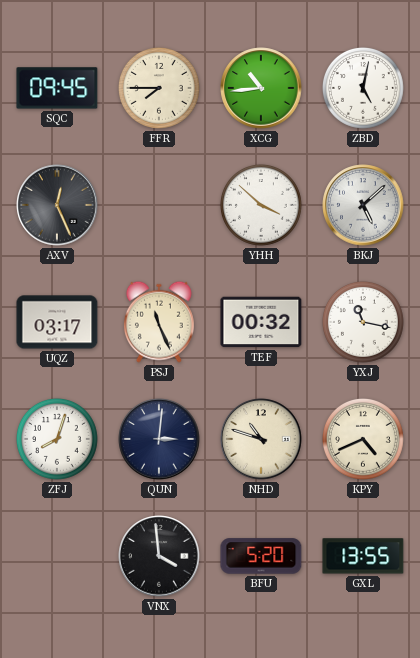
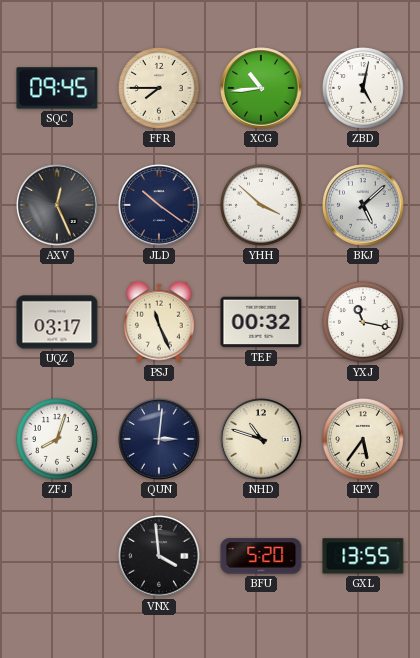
JLD: none -> 10:21 (159, 205)
KPY: 4:41 -> 5:36 (363, 439)
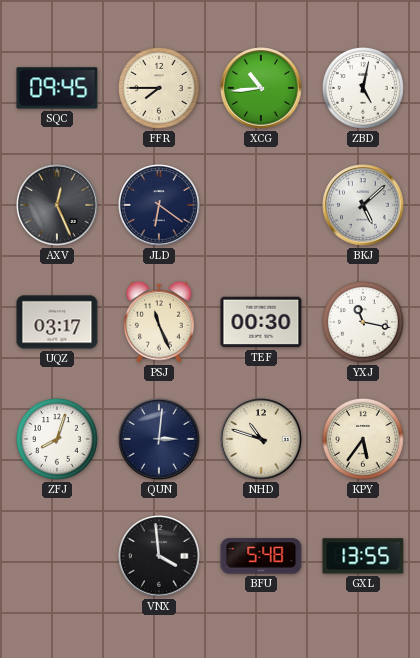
JLD: 10:21 -> 6:21 (159, 205)
YHH: 3:52 -> none (261, 205)
TEF: 00:32 -> 00:30 (261, 322)
BFU: 5:20 -> 5:48 (261, 556)
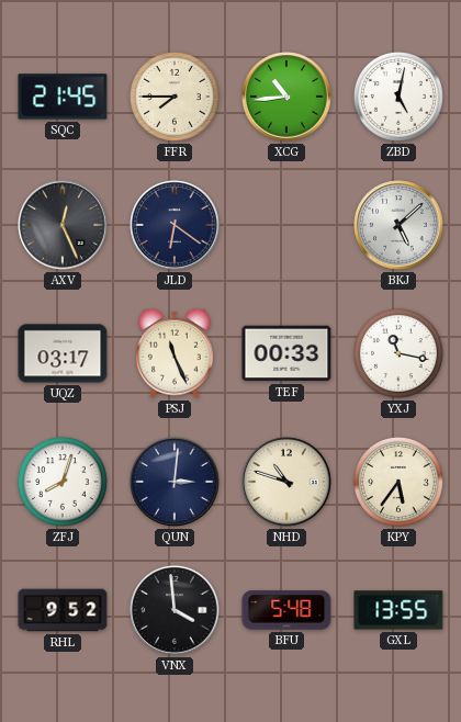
SQC: 09:45 -> 21:45 (63, 97)
TEF: 00:30 -> 00:33 (286, 353)
RHL: none -> 9:52 (63, 610)
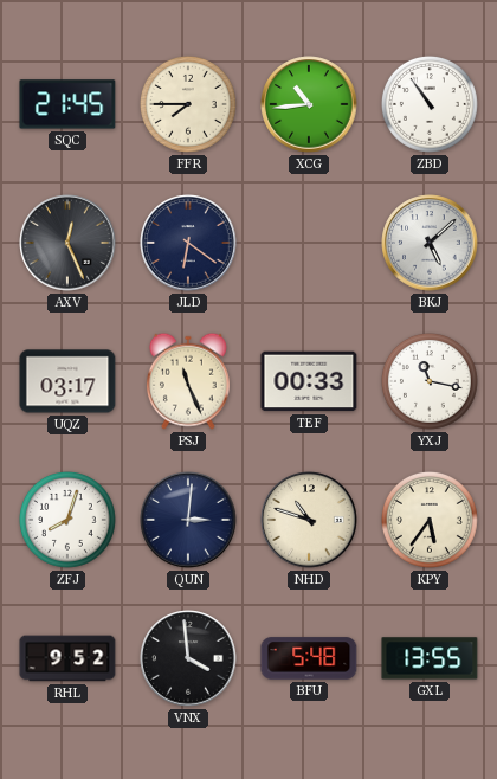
ZBD: 5:02 -> 10:54 (430, 104)
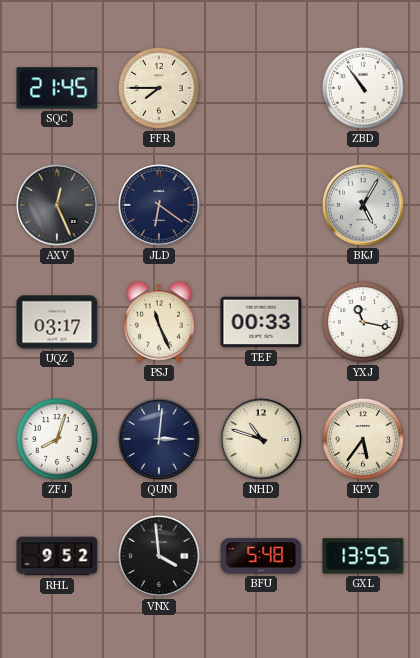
XCG: 10:44 -> none (309, 104)
BKJ: 5:08 -> 5:05 (363, 205)
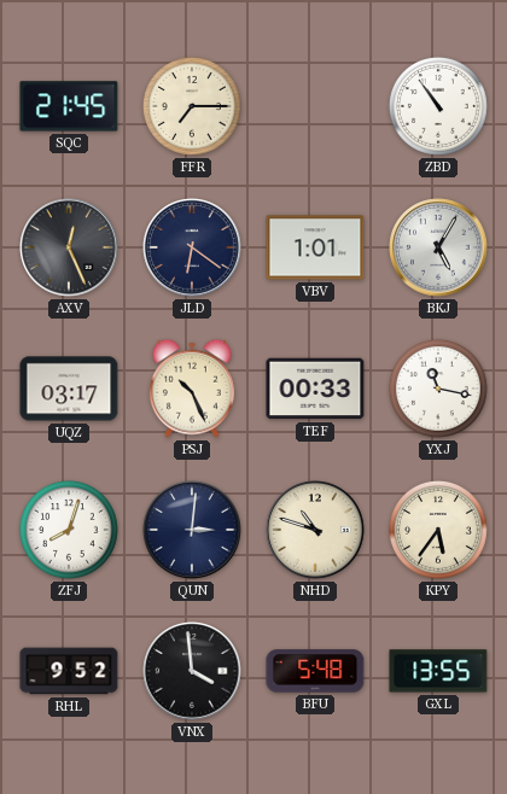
FFR: 7:45 -> 7:15 (192, 106)
VBV: none -> 1:01 (315, 247)
PSJ: 11:26 -> 10:26 (192, 389)
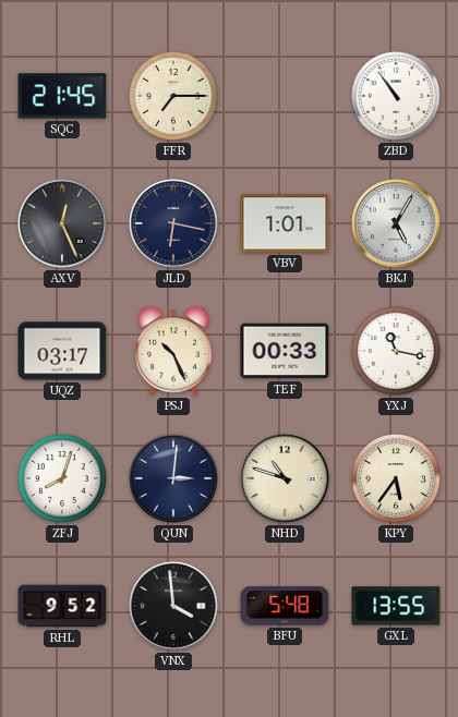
JLD: 6:21 -> 6:17 (173, 223)
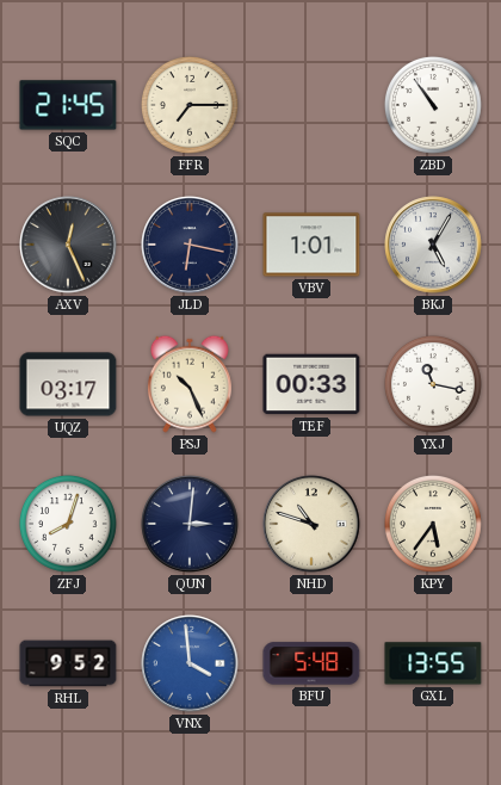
VNX dial: black -> blue (190, 663)
